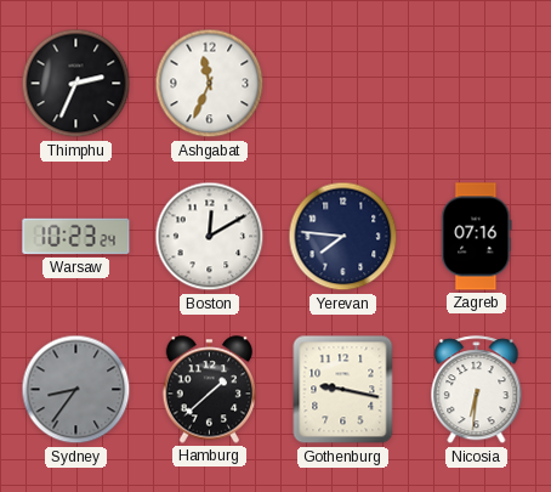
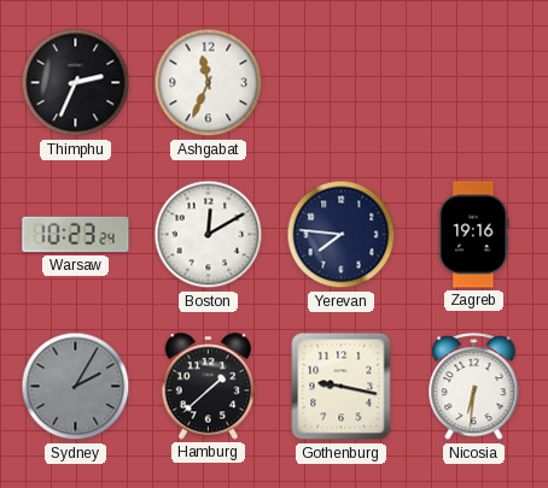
Zagreb: 07:16 -> 19:16 (474, 235)
Sydney: 8:36 -> 2:05 (76, 387)
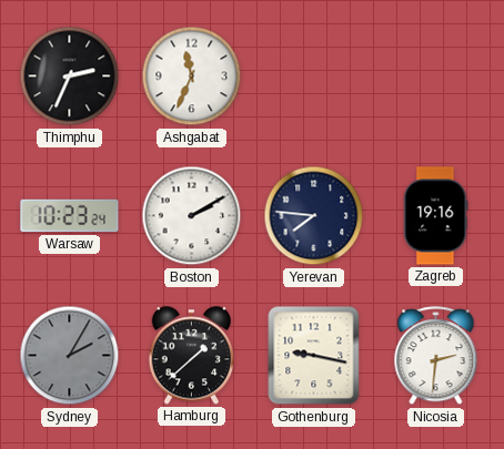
Boston: 12:10 -> 2:10 (192, 216)
Nicosia: 6:31 -> 2:31 (436, 356)
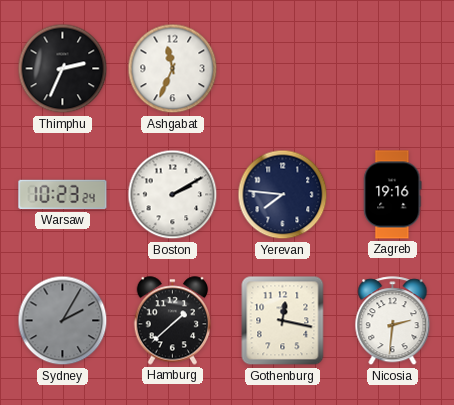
Gothenburg: 9:17 -> 12:17 (283, 321)
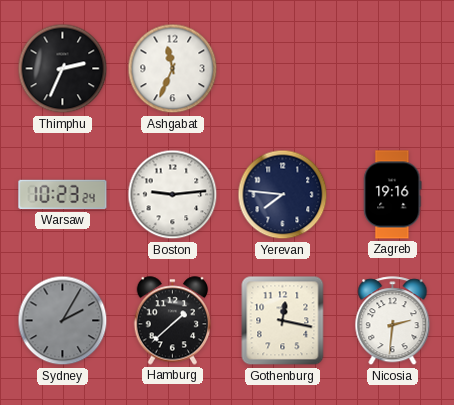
Boston: 2:10 -> 9:14 (173, 195)
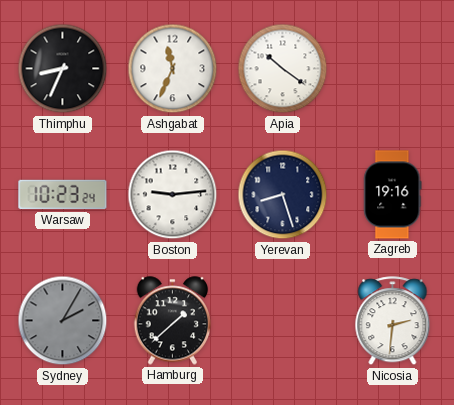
Thimphu: 2:34 -> 8:34 (63, 69)
Apia: none -> 10:21 (283, 69)
Yerevan: 7:46 -> 8:27 (283, 195)
Gothenburg: 12:17 -> none (283, 321)
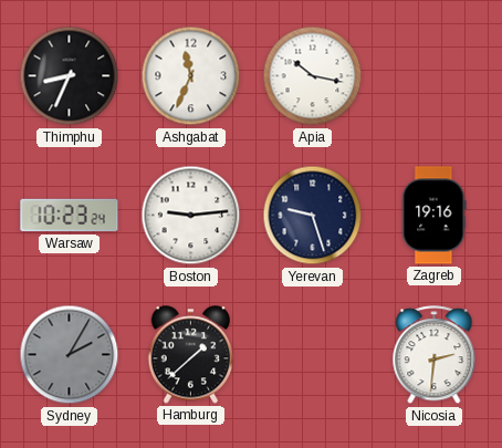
Apia: 10:21 -> 10:17 (313, 76)
Yerevan: 8:27 -> 9:27 (313, 216)
